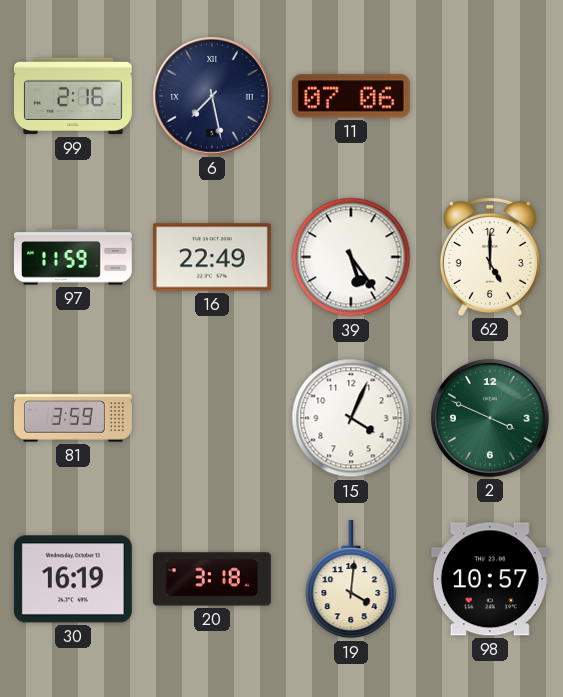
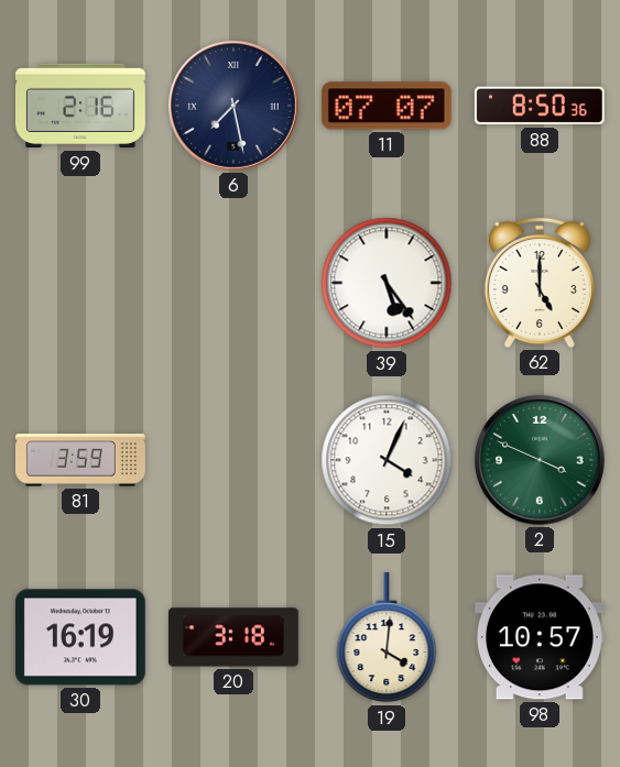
11: 07:06 -> 07:07 (387, 106)
88: none -> 8:50 (540, 106)
97: 11:59 -> none (73, 257)
16: 22:49 -> none (212, 257)
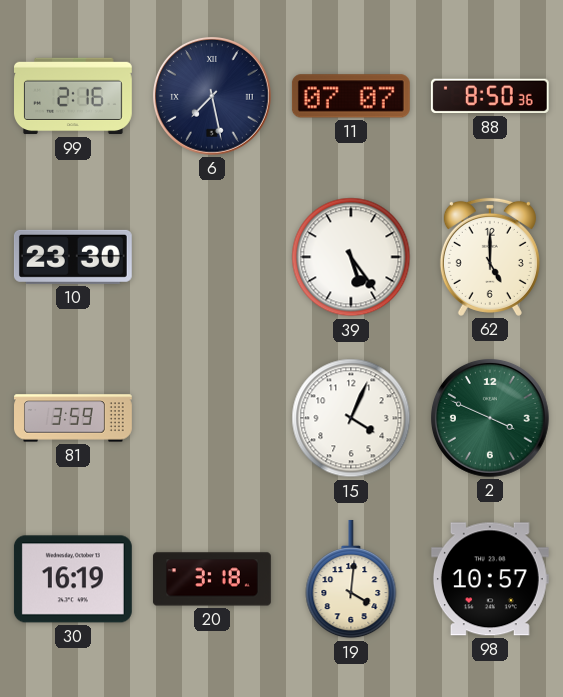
10: none -> 23:30 (73, 257)
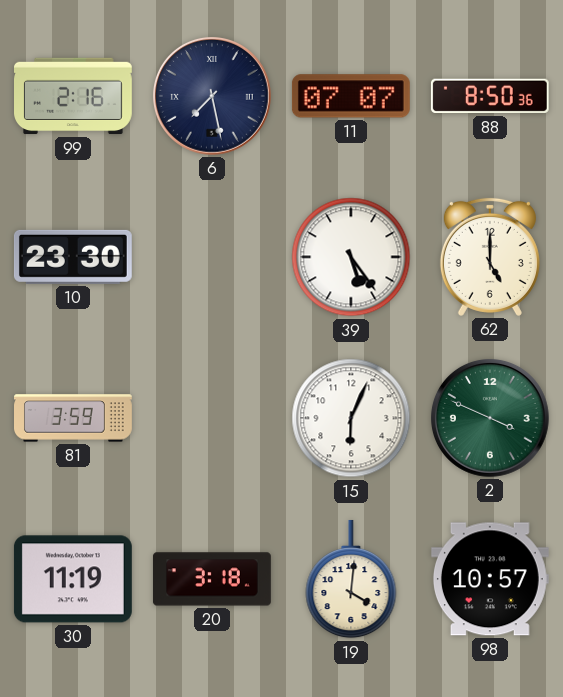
15: 4:04 -> 6:04 (351, 418)
30: 16:19 -> 11:19 (73, 579)
